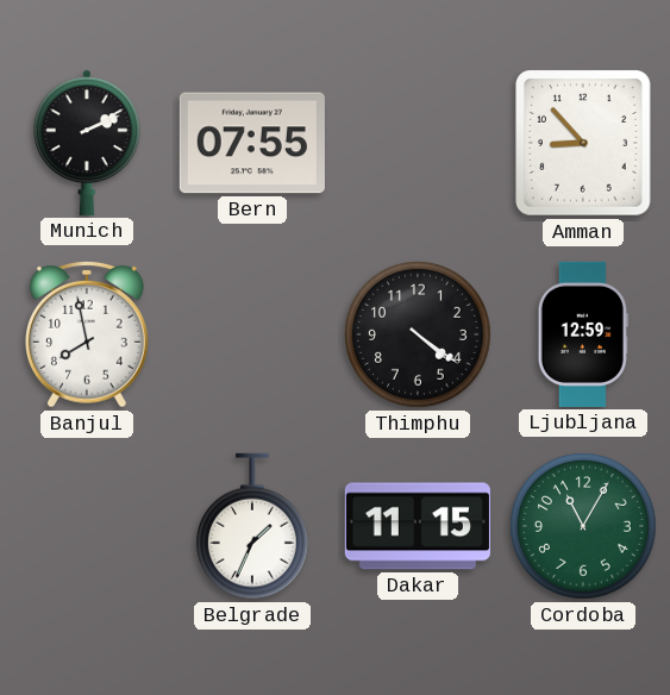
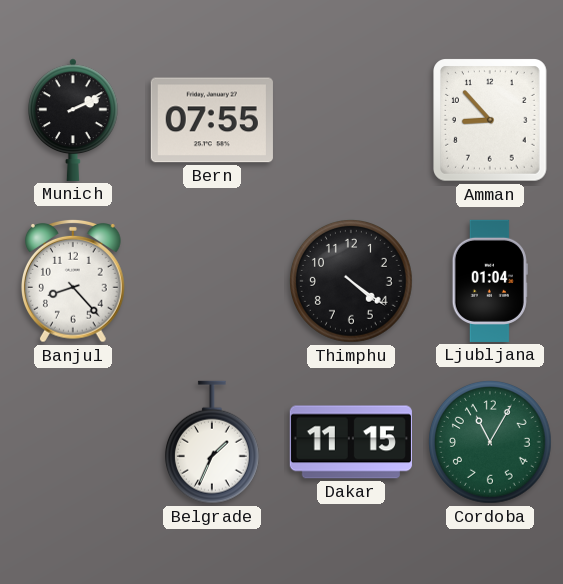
Banjul: 7:58 -> 8:23 (74, 281)
Ljubljana: 12:59 -> 01:04 (490, 281)
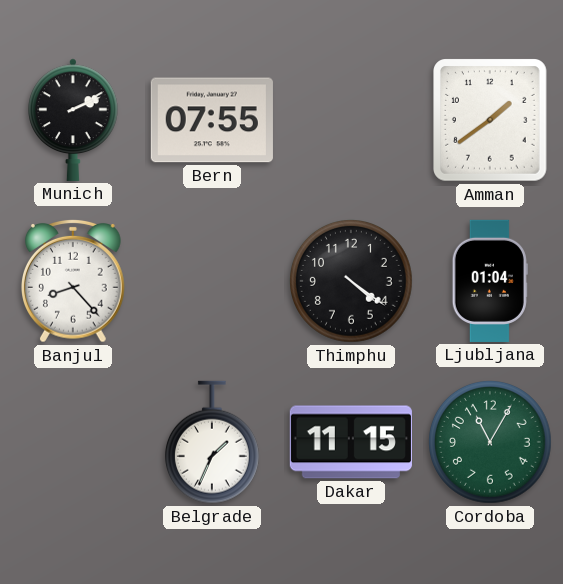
Amman: 8:53 -> 1:39 (491, 121)
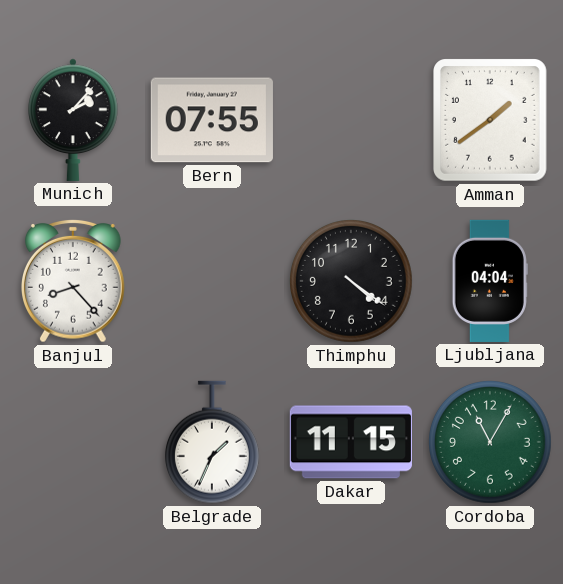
Munich: 2:11 -> 2:07 (73, 120)
Ljubljana: 01:04 -> 04:04 (490, 281)
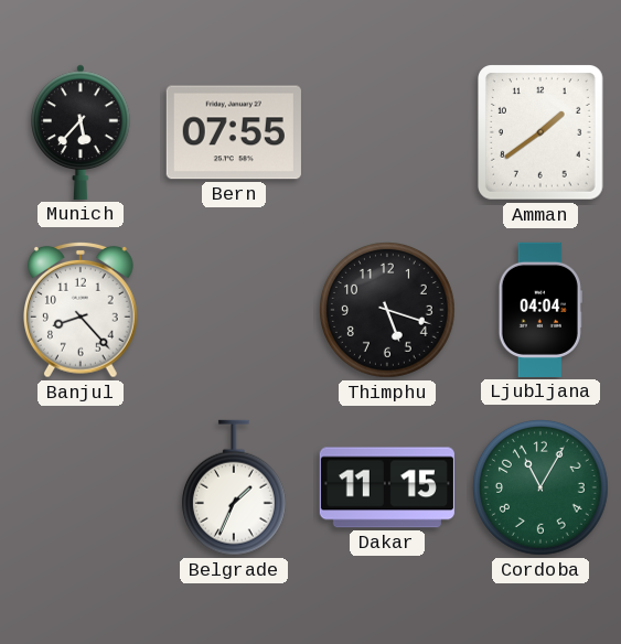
Munich: 2:07 -> 5:37 (81, 132)
Thimphu: 4:21 -> 5:18 (388, 311)
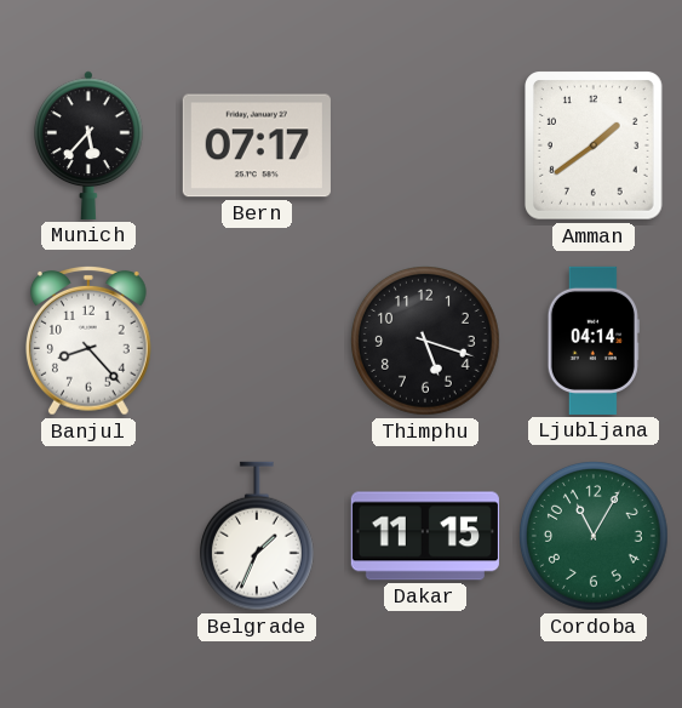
Bern: 07:55 -> 07:17 (257, 145)
Ljubljana: 04:04 -> 04:14 (594, 341)
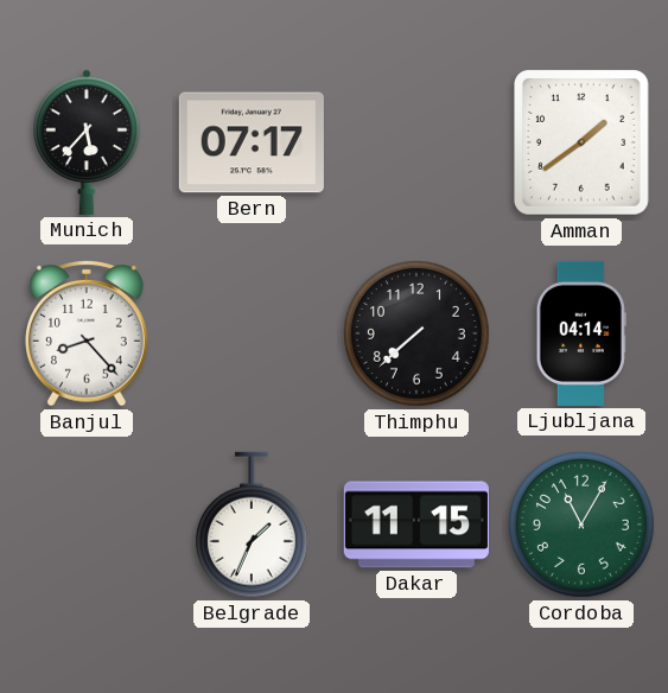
Thimphu: 5:18 -> 7:38 (418, 335)
